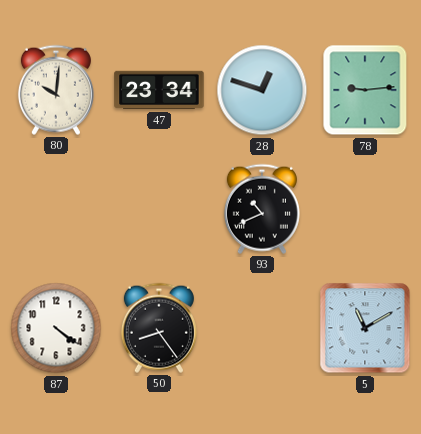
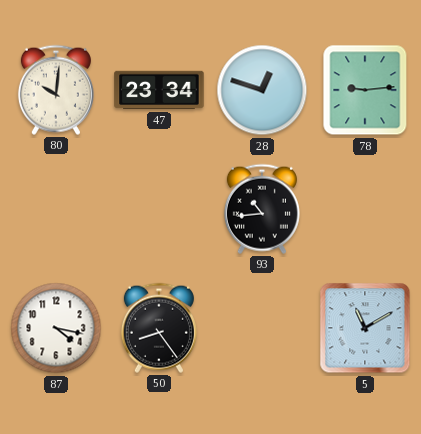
93: 10:41 -> 10:44 (262, 209)
87: 4:21 -> 4:17 (56, 328)
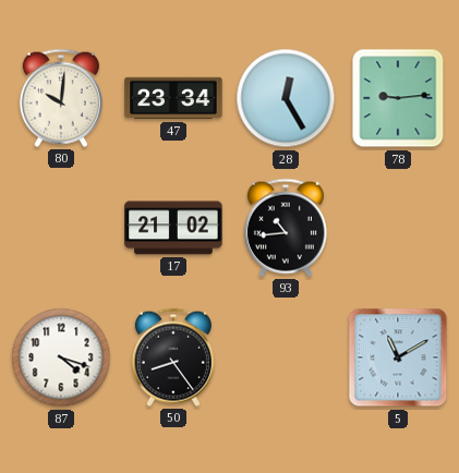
28: 12:48 -> 12:25 (286, 98)
17: none -> 21:02 (173, 228)
87: 4:17 -> 4:18 (61, 357)
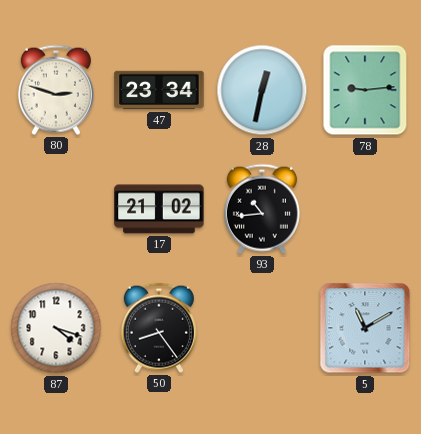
80: 10:01 -> 2:48 (56, 90)
28: 12:25 -> 12:32 (262, 90)
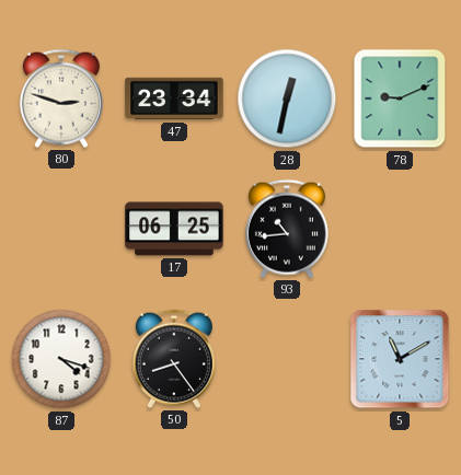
78: 9:14 -> 9:11 (400, 99)
17: 21:02 -> 06:25 (174, 229)
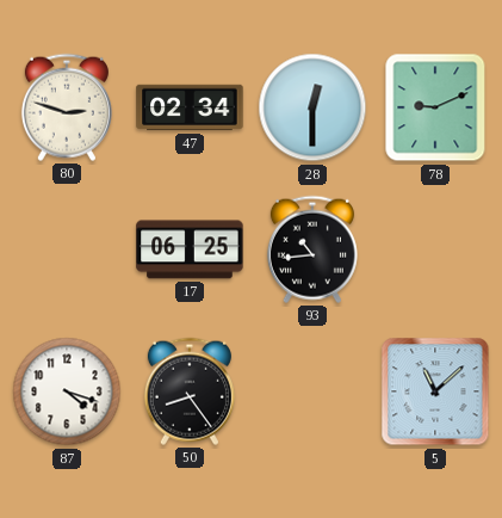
47: 23:34 -> 02:34 (190, 107)
28: 12:32 -> 12:30 (312, 107)
5: 11:10 -> 11:08 (435, 391)
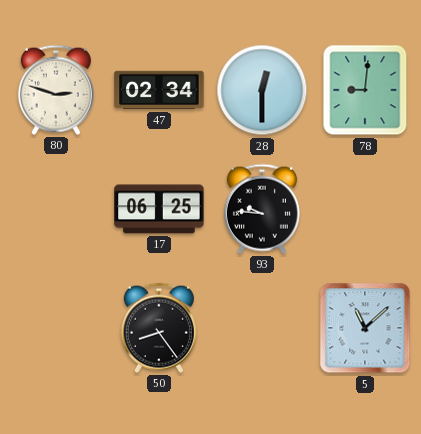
78: 9:11 -> 9:01 (365, 90)
93: 10:44 -> 9:46 (262, 209)
87: 4:18 -> none (67, 391)
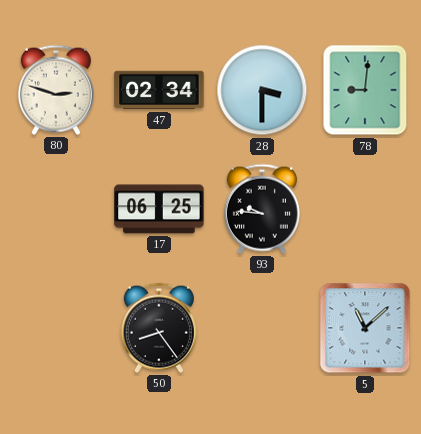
28: 12:30 -> 3:30 (262, 90)
